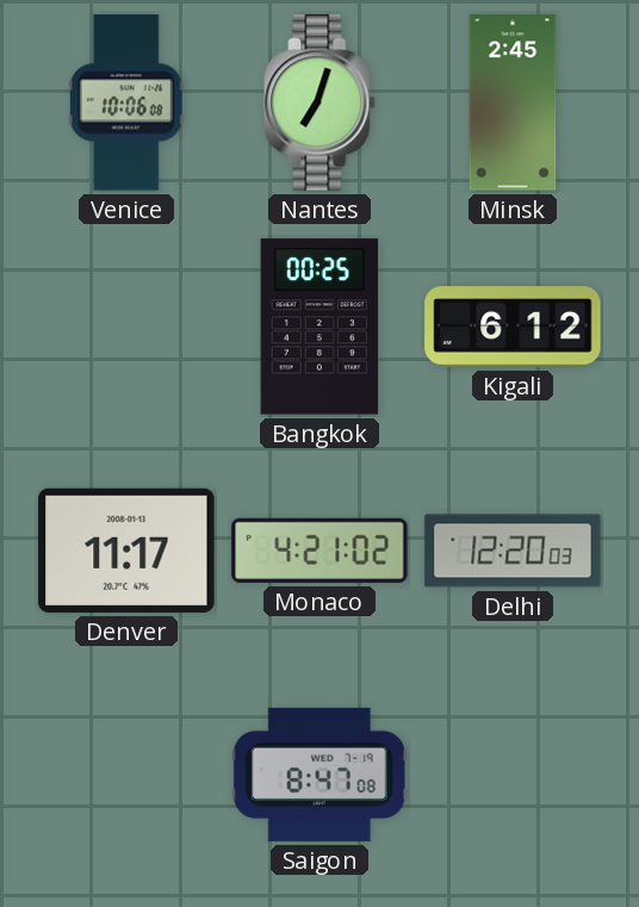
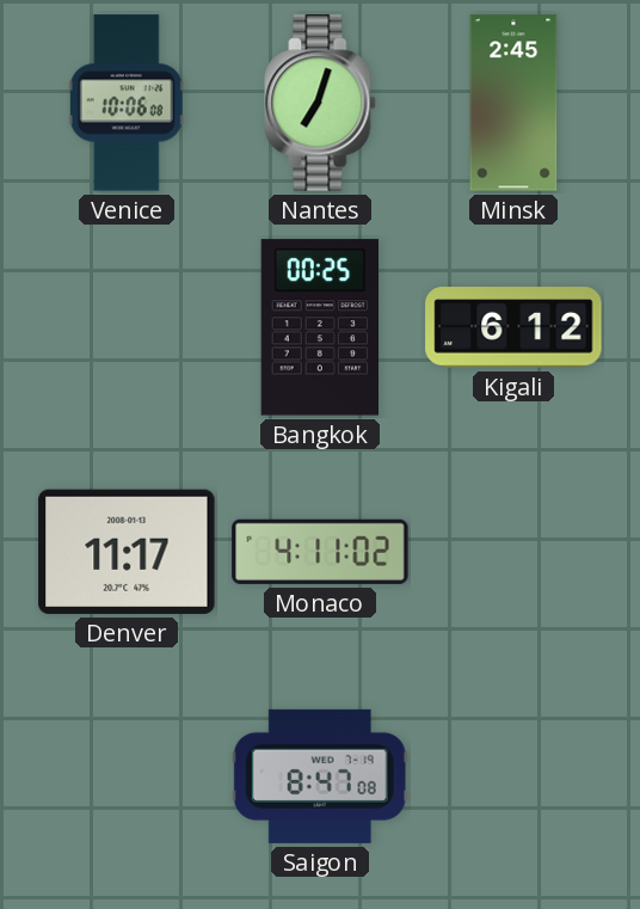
Monaco: 4:21 -> 4:11 (320, 552)
Delhi: 12:20 -> none (513, 551)
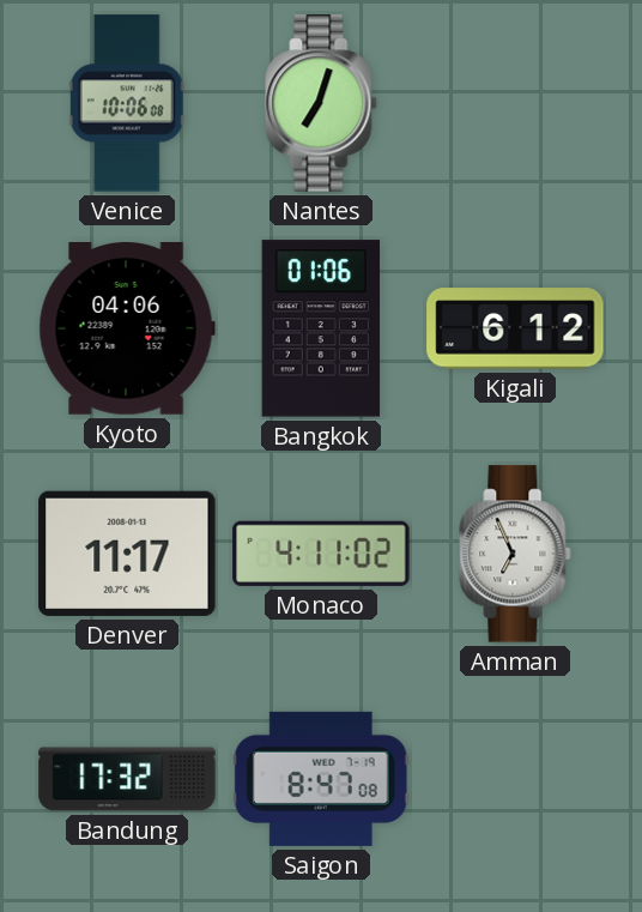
Minsk: 2:45 -> none (513, 103)
Kyoto: none -> 04:06 (127, 330)
Bangkok: 00:25 -> 01:06 (320, 328)
Amman: none -> 6:56 (515, 554)
Bandung: none -> 17:32 (127, 779)
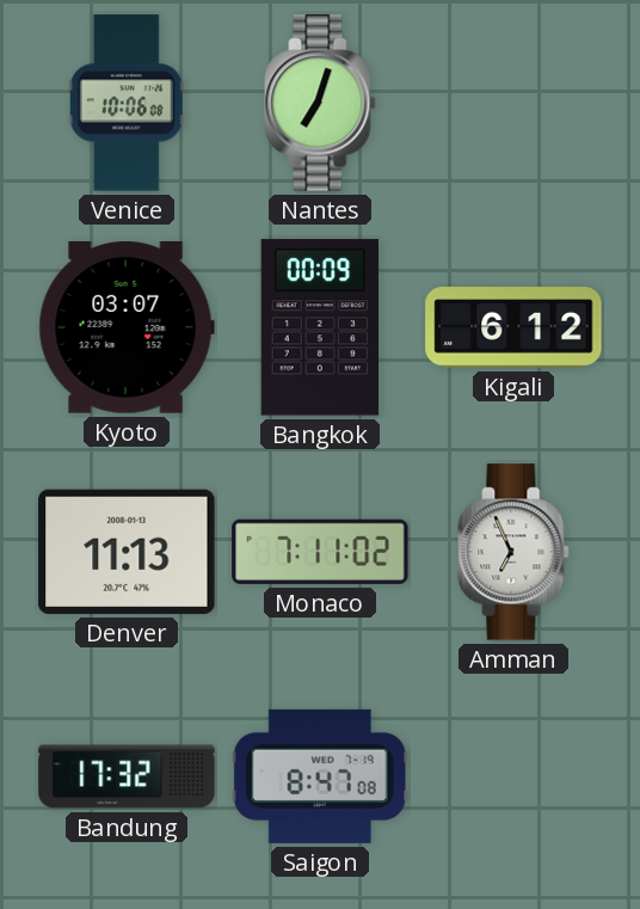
Kyoto: 04:06 -> 03:07 (127, 328)
Bangkok: 01:06 -> 00:09 (319, 327)
Denver: 11:17 -> 11:13 (127, 552)
Monaco: 4:11 -> 7:11 (320, 552)
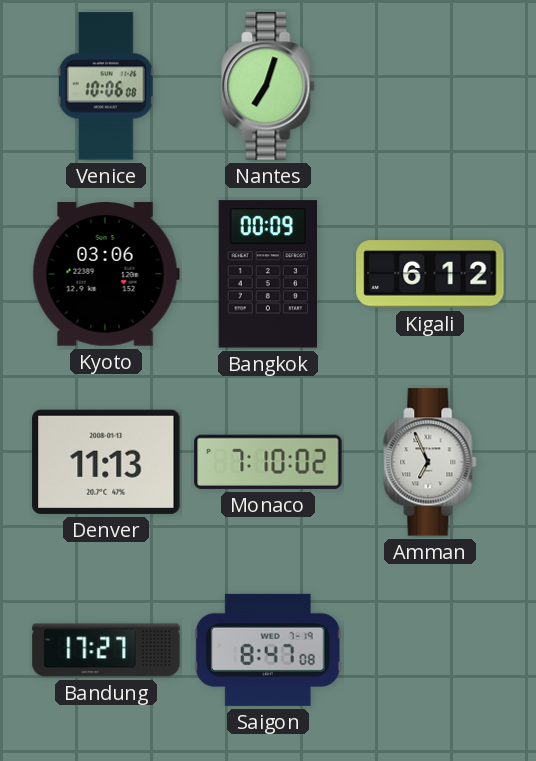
Kyoto: 03:07 -> 03:06 (106, 275)
Monaco: 7:11 -> 7:10 (268, 462)
Bandung: 17:32 -> 17:27 (106, 650)
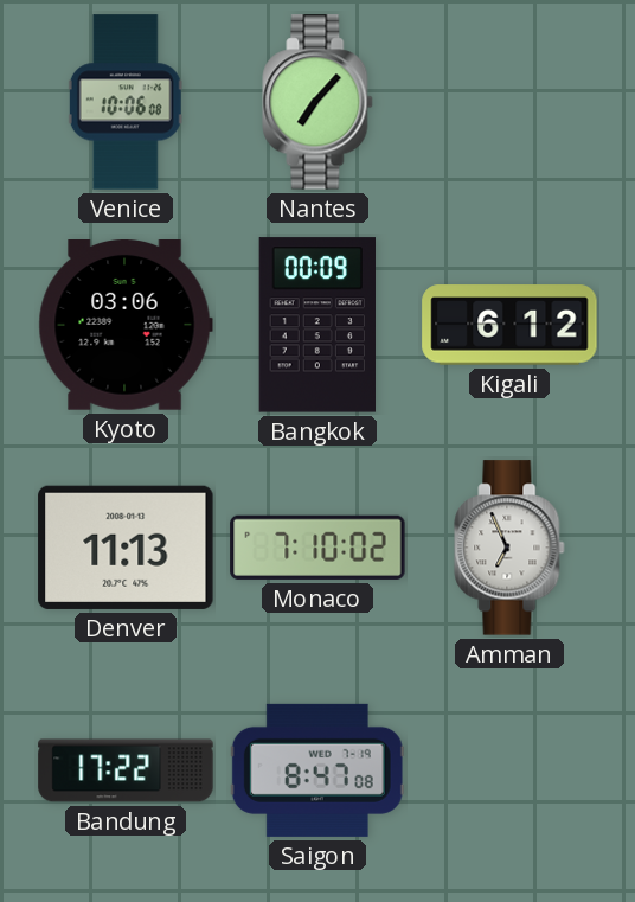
Nantes: 7:03 -> 7:07 (317, 102)
Bandung: 17:27 -> 17:22 (126, 770)
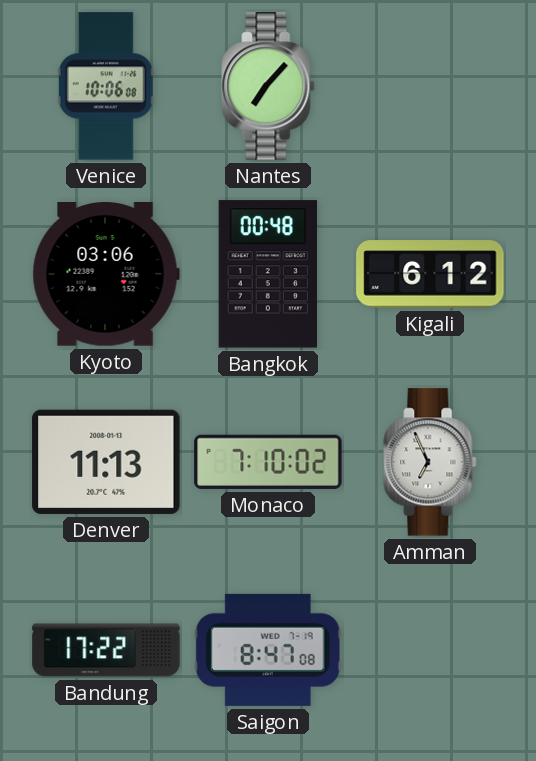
Bangkok: 00:09 -> 00:48 (267, 274)
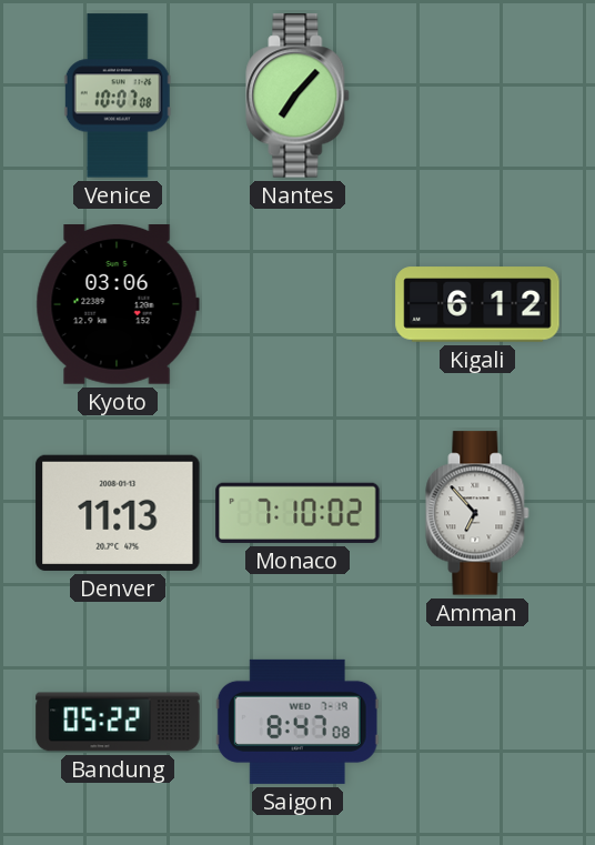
Venice: 10:06 -> 10:07 (118, 95)
Bangkok: 00:48 -> none (267, 274)
Amman: 6:56 -> 6:53 (477, 513)
Bandung: 17:22 -> 05:22 (118, 722)
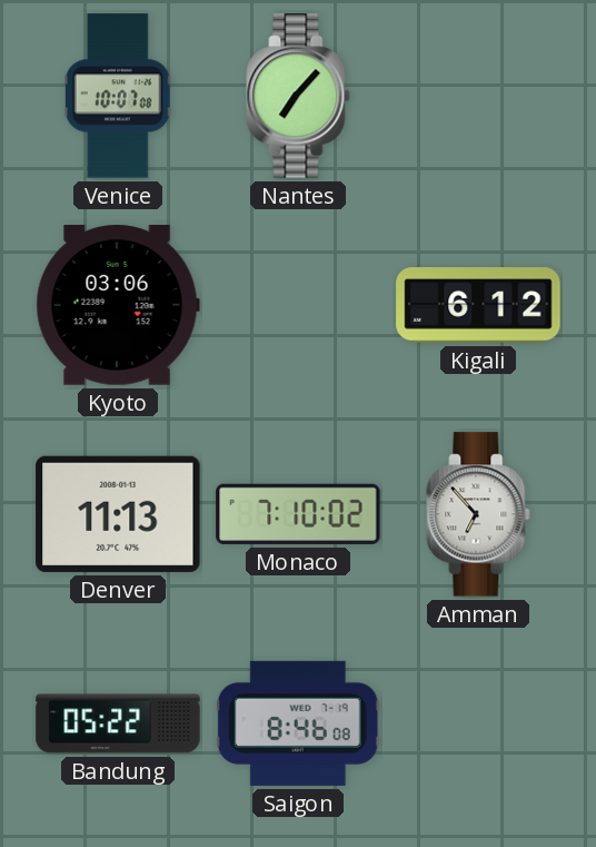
Saigon: 8:47 -> 8:46 (298, 723)
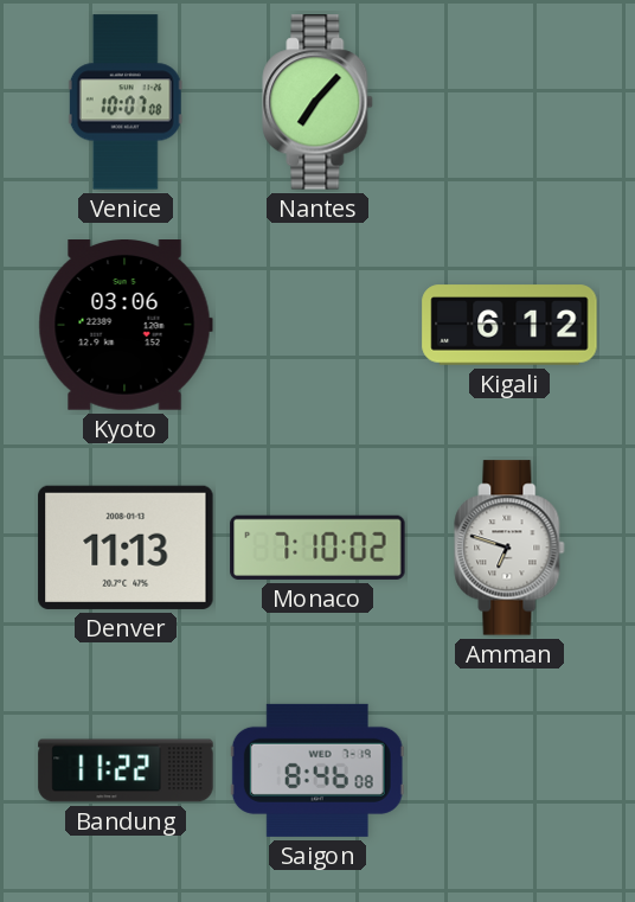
Amman: 6:53 -> 6:48 (509, 548)
Bandung: 05:22 -> 11:22 (126, 770)
